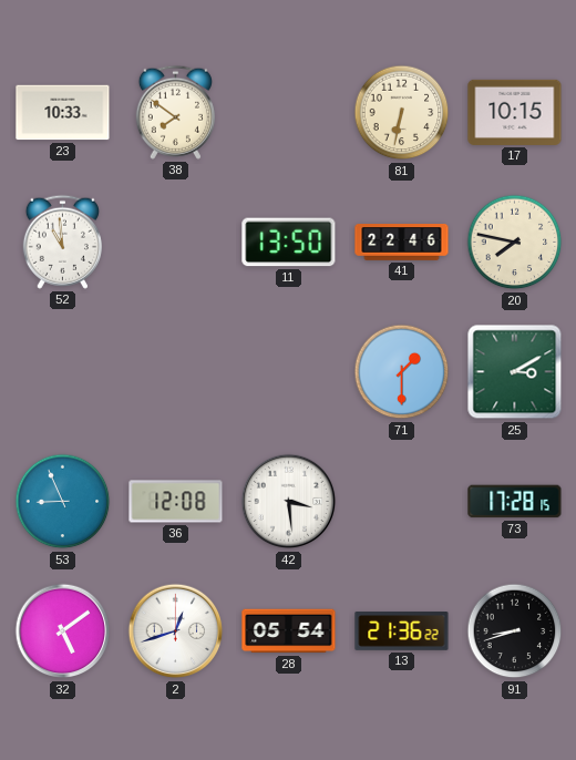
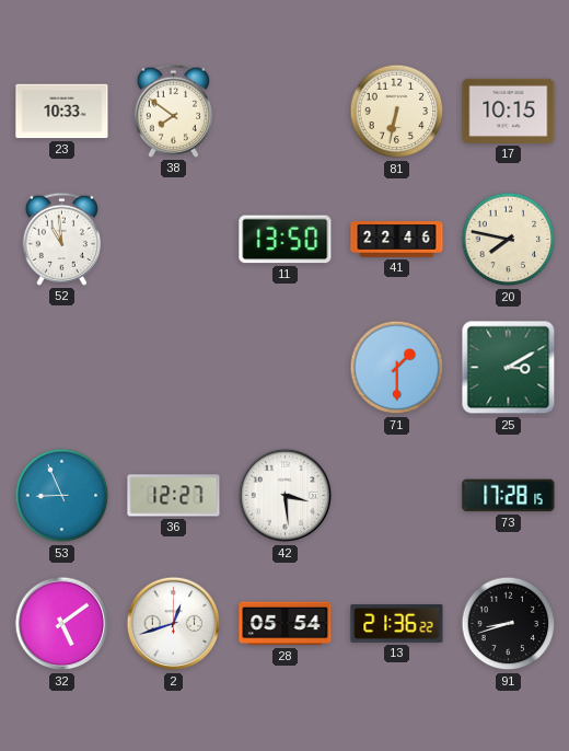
36: 12:08 -> 12:27 (174, 496)
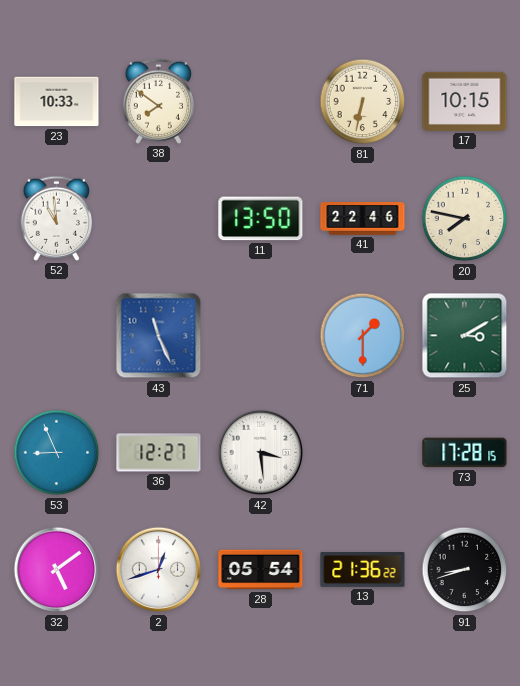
43: none -> 11:26 (159, 336)
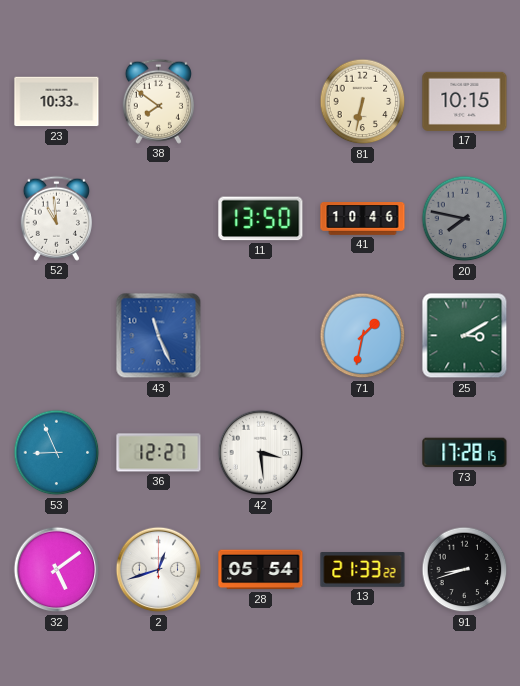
41: 22:46 -> 10:46 (363, 219)
20 dial: cream -> grey (465, 219)
71: 1:30 -> 1:32 (363, 336)
13: 21:36 -> 21:33 (363, 570)
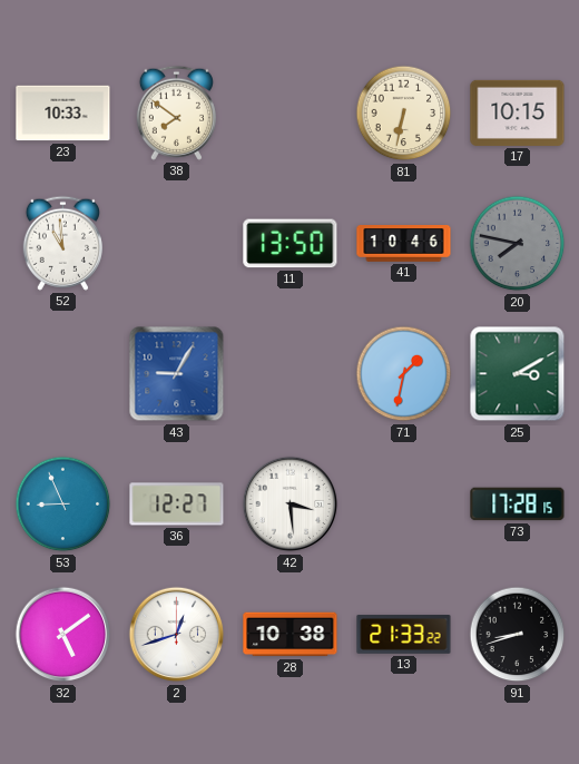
43: 11:26 -> 9:05 (177, 374)
28: 05:54 -> 10:38 (291, 635)
